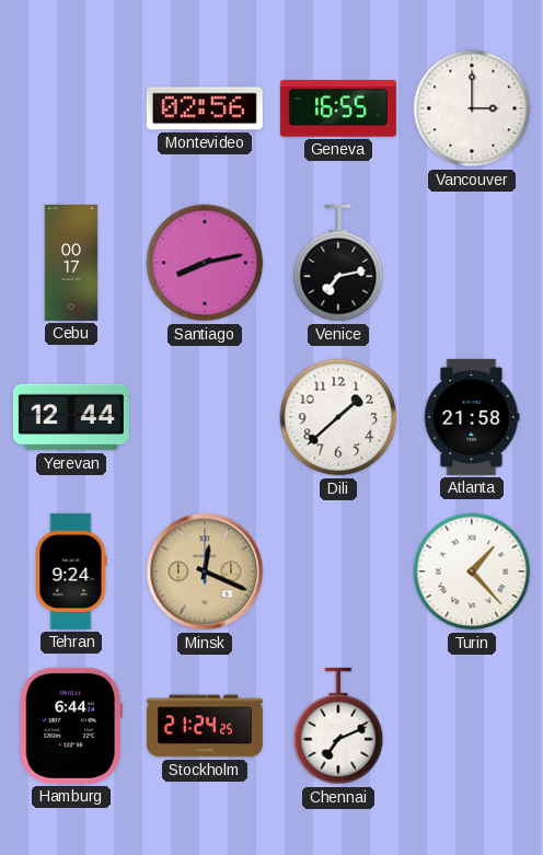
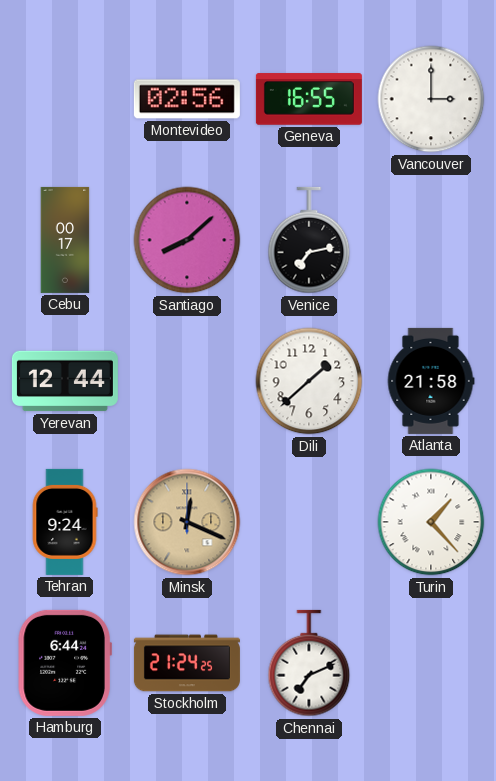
Santiago: 8:13 -> 8:08 (187, 240)
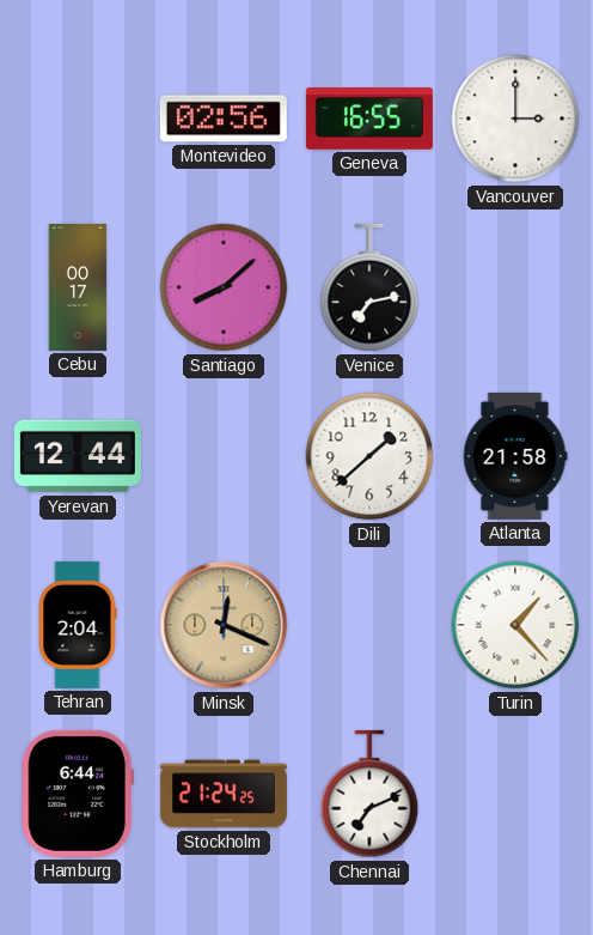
Tehran: 9:24 -> 2:04 (78, 625)
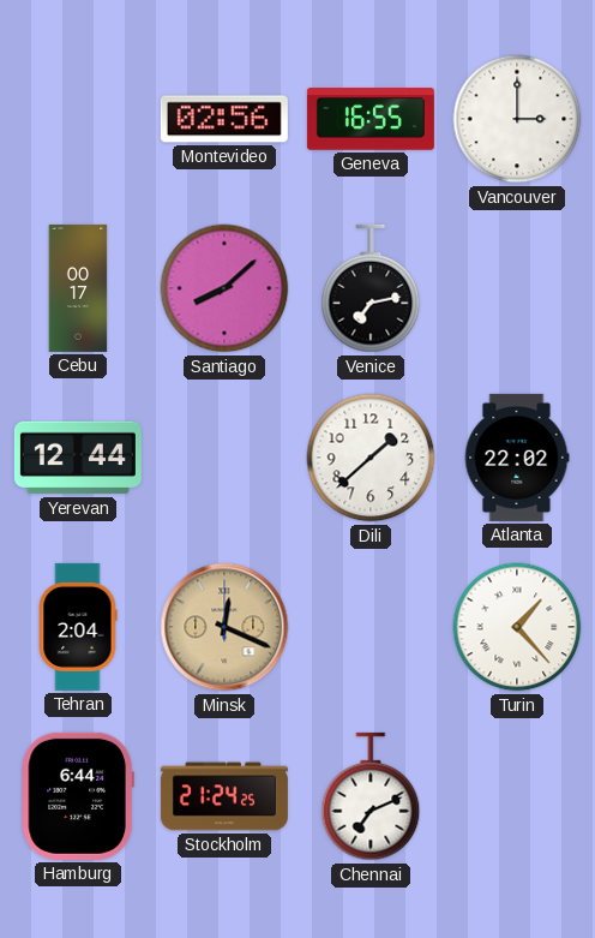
Atlanta: 21:58 -> 22:02 (517, 458)
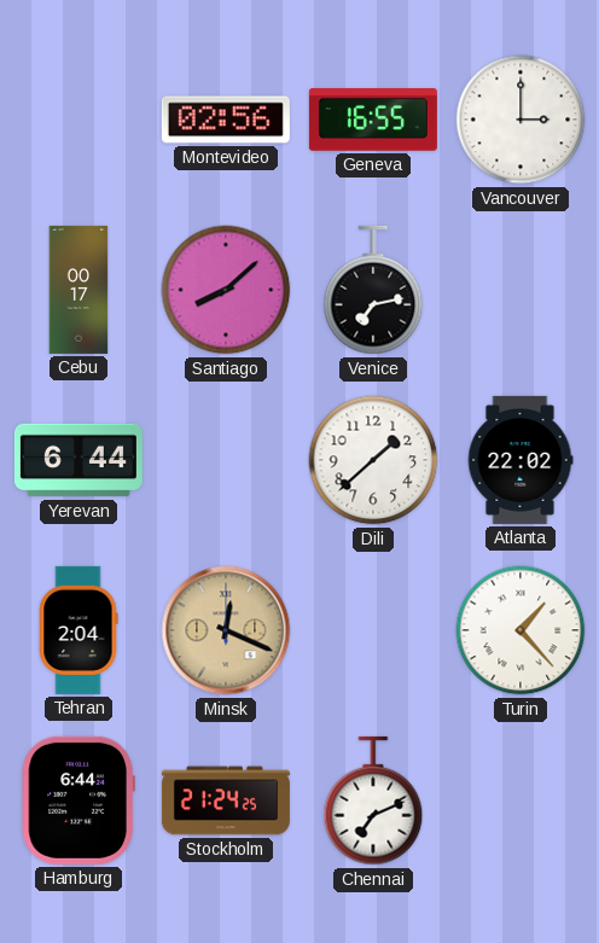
Yerevan: 12:44 -> 6:44 (78, 460)
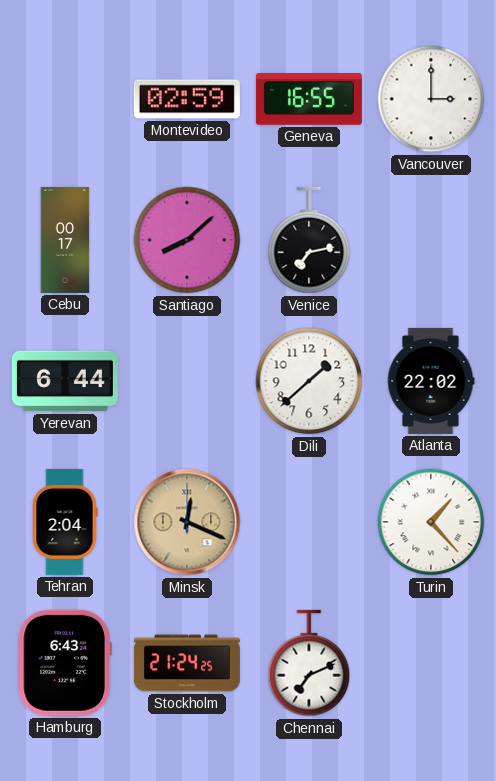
Montevideo: 02:56 -> 02:59 (187, 99)
Hamburg: 6:44 -> 6:43 (65, 663)
